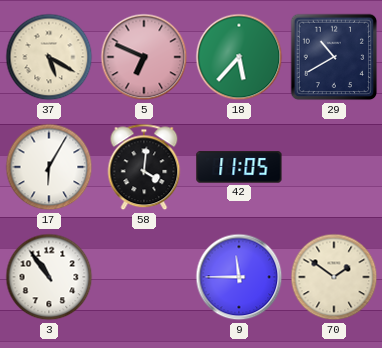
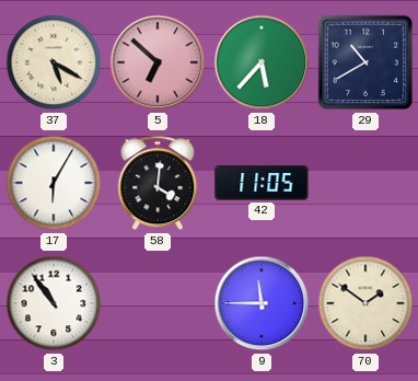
5: 6:49 -> 6:52 (158, 62)
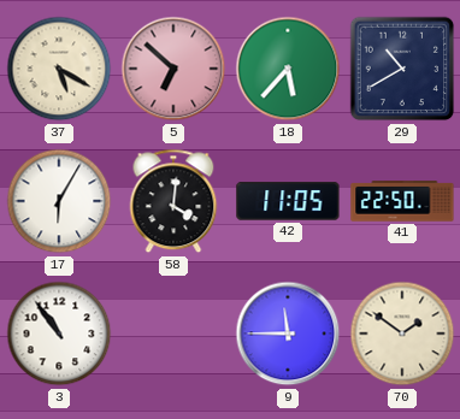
41: none -> 22:50 (402, 201)
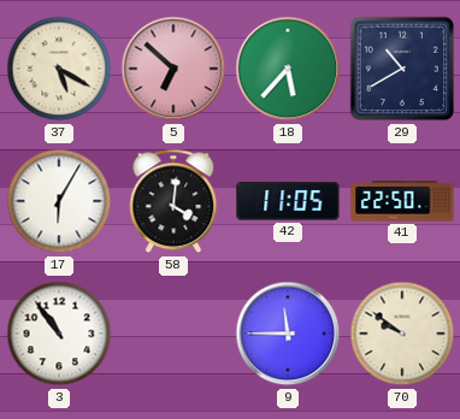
70: 1:51 -> 9:51 (402, 334)
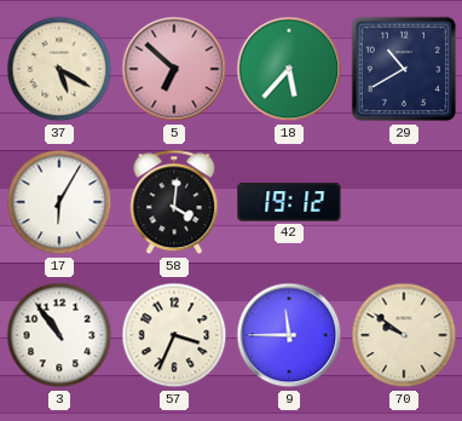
42: 11:05 -> 19:12 (289, 202)
41: 22:50 -> none (402, 201)
57: none -> 3:34 (174, 335)
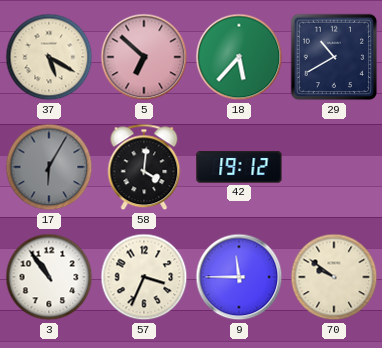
17 dial: white -> grey (49, 167)
